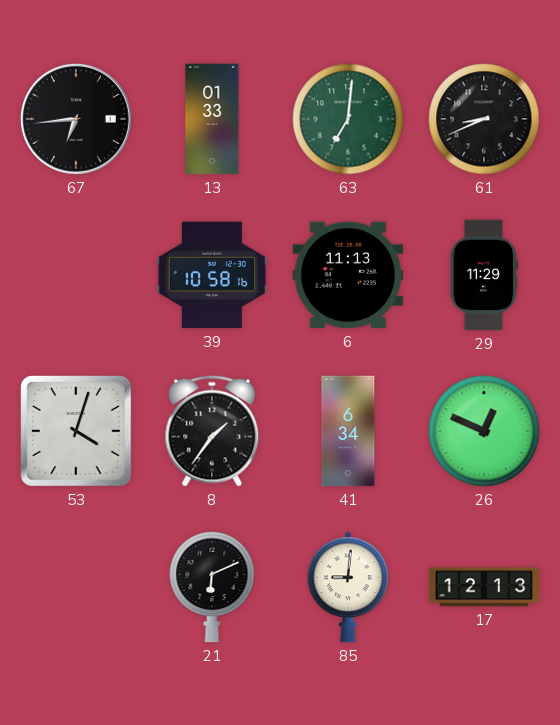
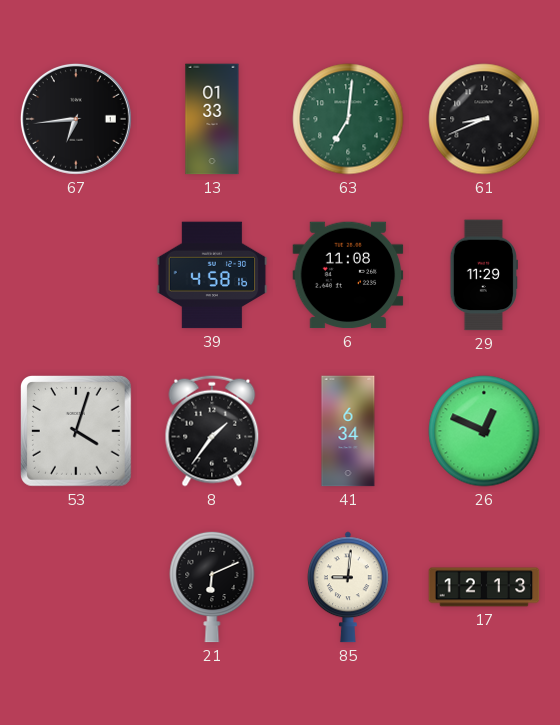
39: 10:58 -> 4:58 (212, 275)
6: 11:13 -> 11:08 (348, 275)
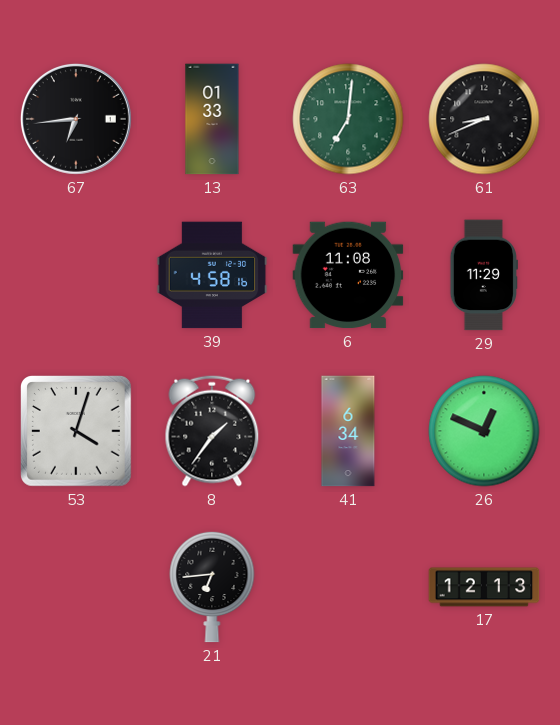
21: 6:11 -> 6:44 (212, 587)
85: 9:01 -> none (348, 587)
